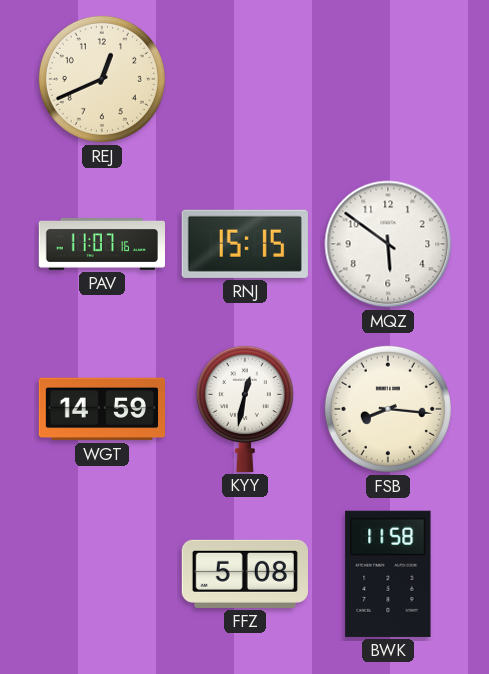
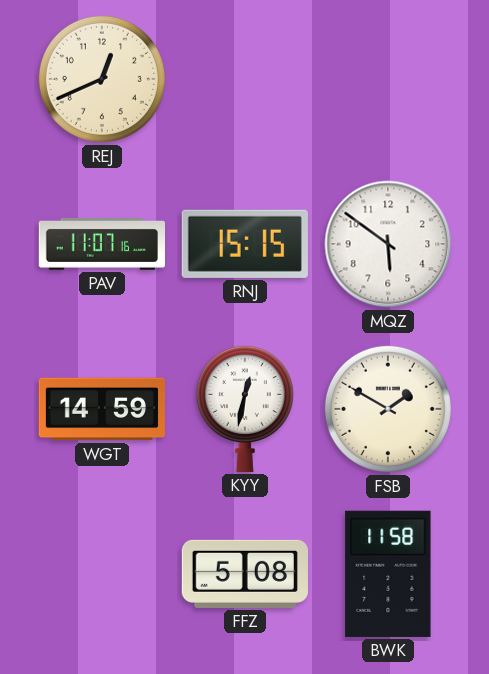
FSB: 8:16 -> 1:50 (388, 409)
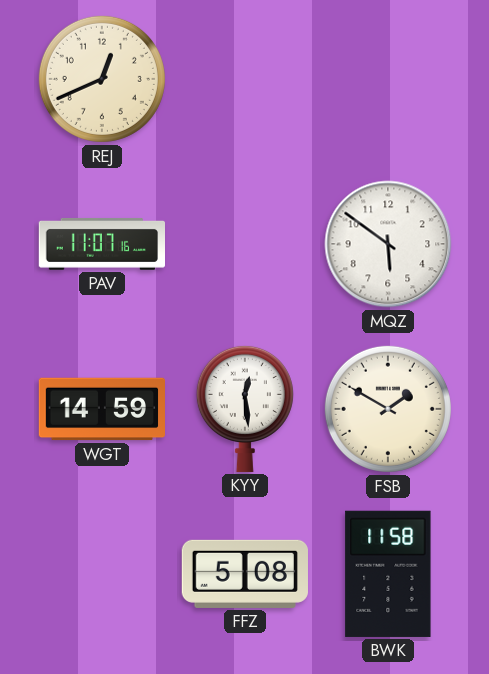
RNJ: 15:15 -> none (245, 244)
KYY: 12:32 -> 12:29 (245, 408)
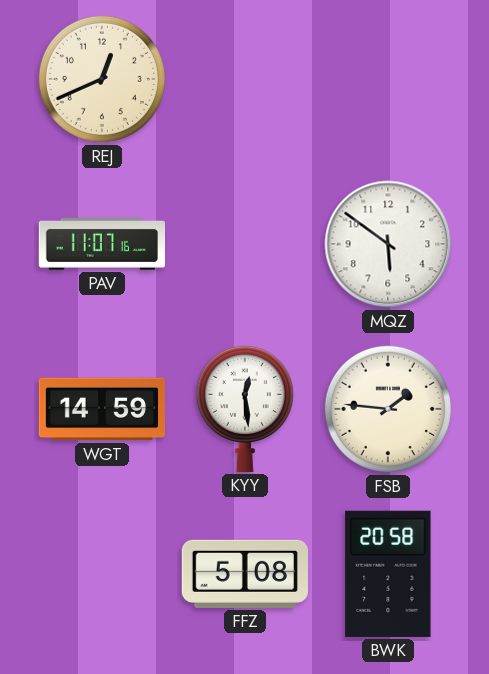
FSB: 1:50 -> 1:46 (388, 409)
BWK: 11:58 -> 20:58 (388, 574)
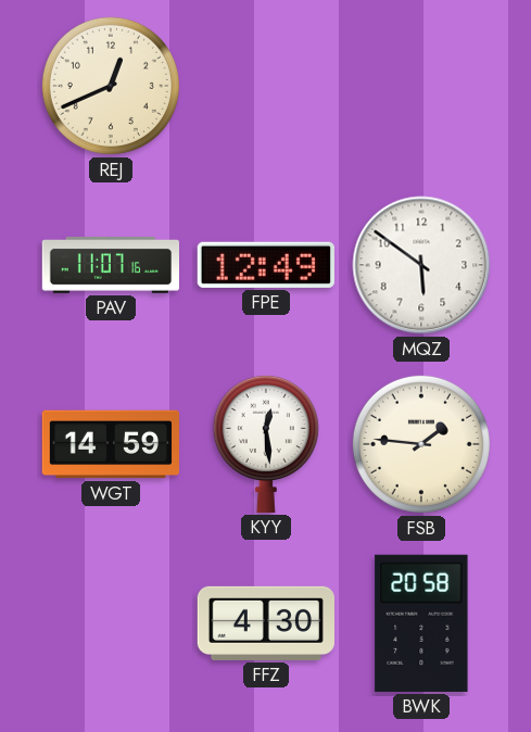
FPE: none -> 12:49 (266, 265)
FFZ: 5:08 -> 4:30 (266, 623)
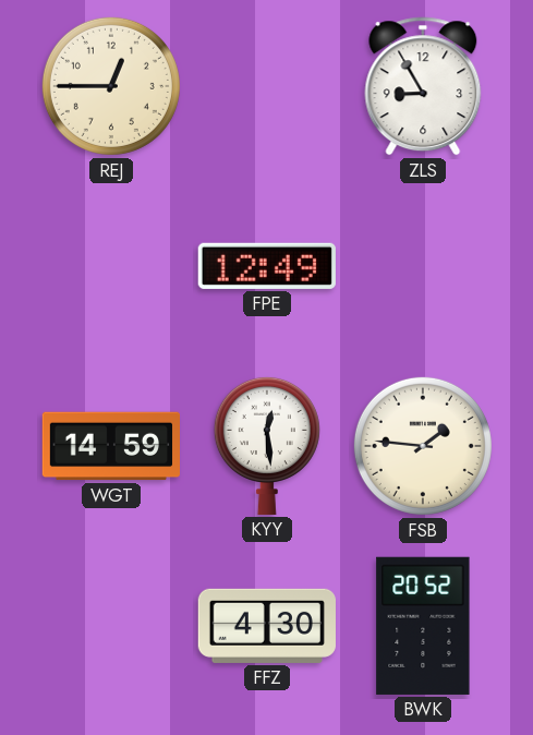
REJ: 12:41 -> 12:45 (111, 86)
ZLS: none -> 8:55 (423, 86)
PAV: 11:07 -> none (110, 265)
MQZ: 5:51 -> none (421, 265)
BWK: 20:58 -> 20:52 (423, 626)
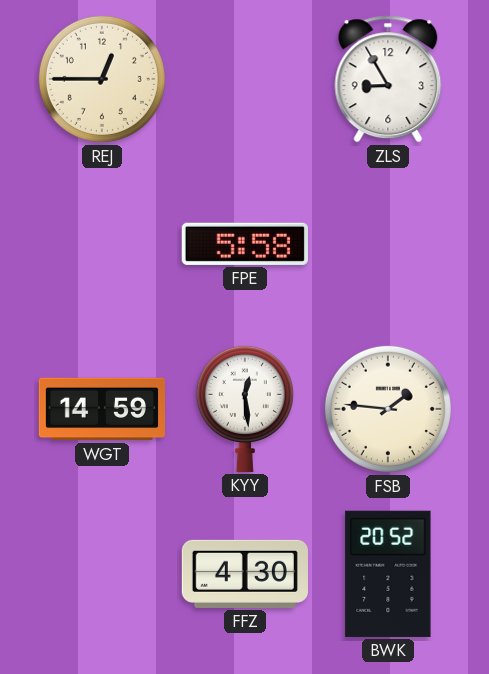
FPE: 12:49 -> 5:58 (245, 244)
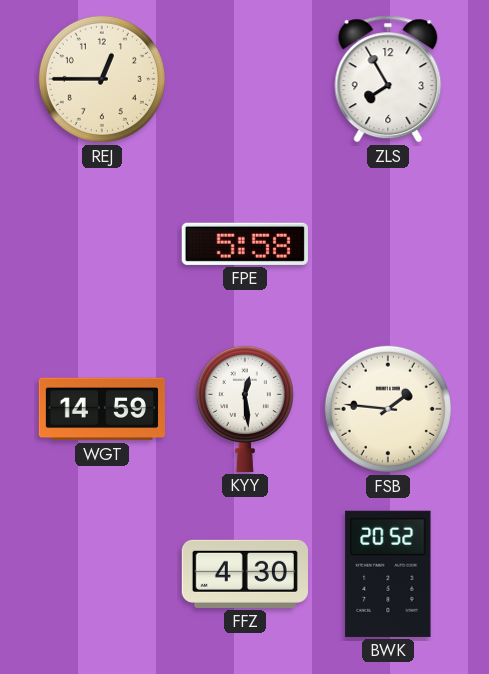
ZLS: 8:55 -> 7:55 (388, 79)
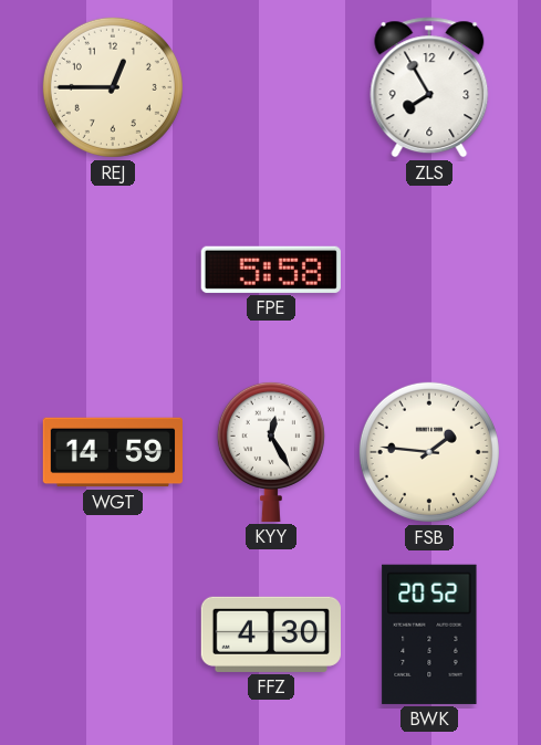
KYY: 12:29 -> 12:25 (271, 451)
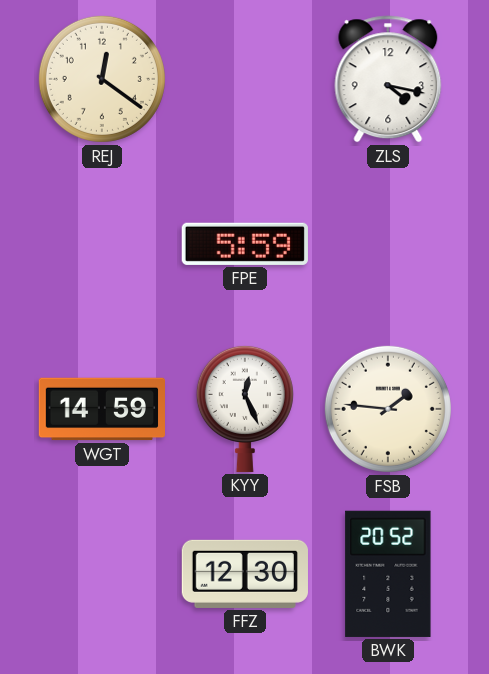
REJ: 12:45 -> 12:21 (102, 79)
ZLS: 7:55 -> 4:17 (388, 79)
FPE: 5:58 -> 5:59 (245, 244)
KYY: 12:25 -> 12:26 (245, 408)
FFZ: 4:30 -> 12:30 (245, 574)
